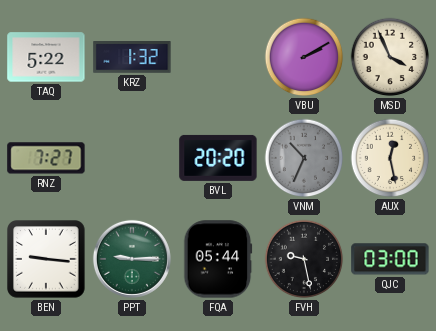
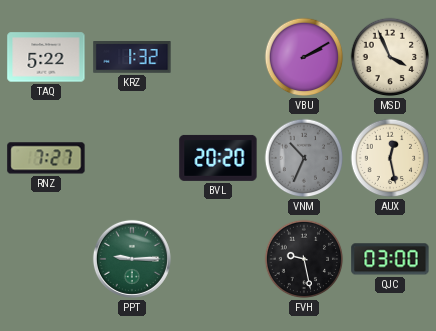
BEN: 9:16 -> none (46, 259)
FQA: 05:44 -> none (218, 259)
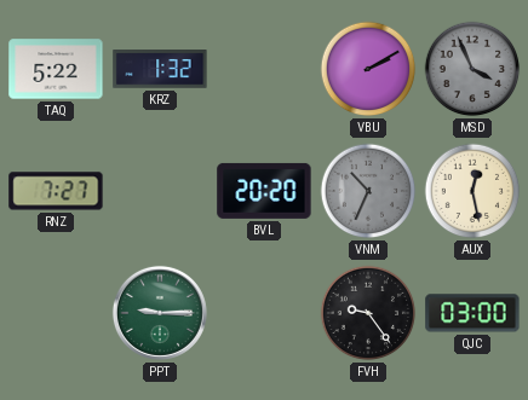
MSD dial: cream -> grey (472, 69)
FVH: 9:28 -> 9:24 (368, 313)
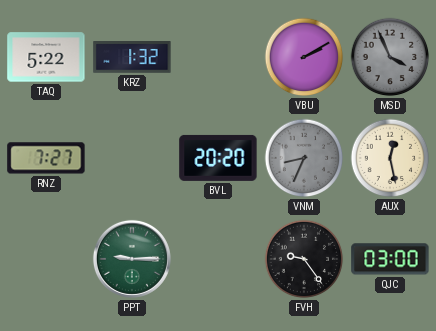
VNM: 10:34 -> 8:34 (304, 158)
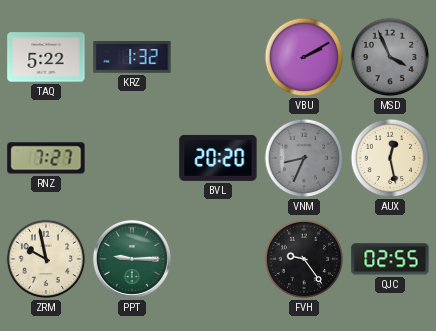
ZRM: none -> 9:58 (46, 259)
QJC: 03:00 -> 02:55 (390, 259)
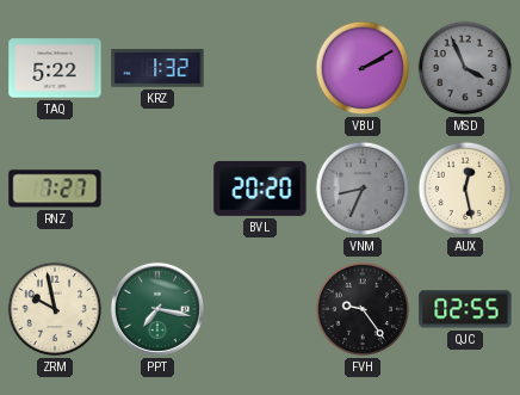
PPT: 9:15 -> 7:17 (157, 309)
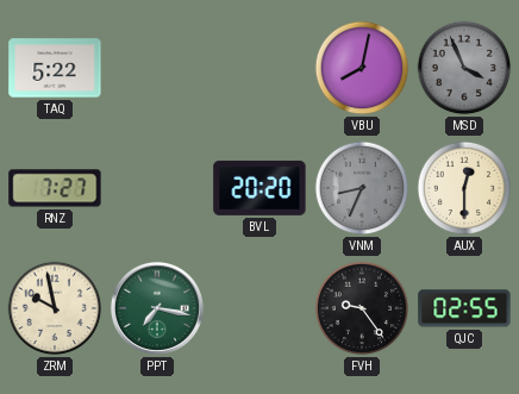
KRZ: 1:32 -> none (157, 68)
VBU: 2:10 -> 8:02 (362, 68)
AUX: 12:28 -> 12:30 (464, 188)
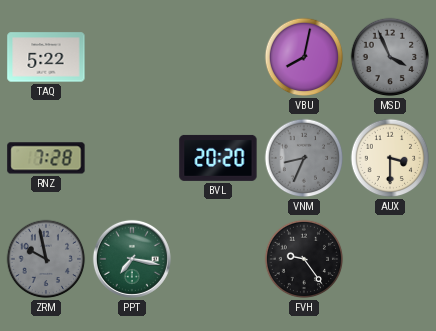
RNZ: 7:27 -> 7:28 (46, 158)
AUX: 12:30 -> 3:30 (390, 158)
ZRM dial: cream -> grey (46, 259)
QJC: 02:55 -> none (464, 308)
